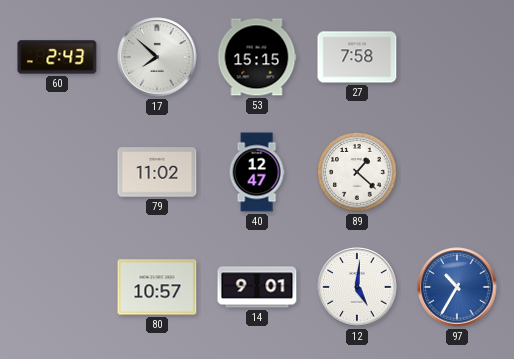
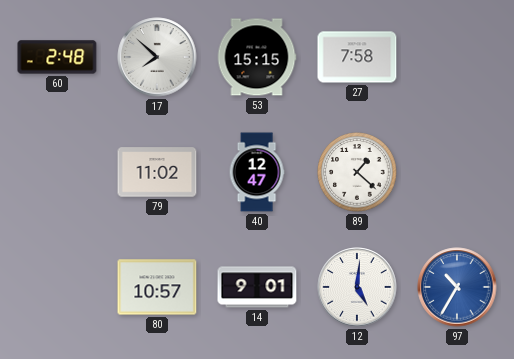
60: 2:43 -> 2:48 (57, 57)
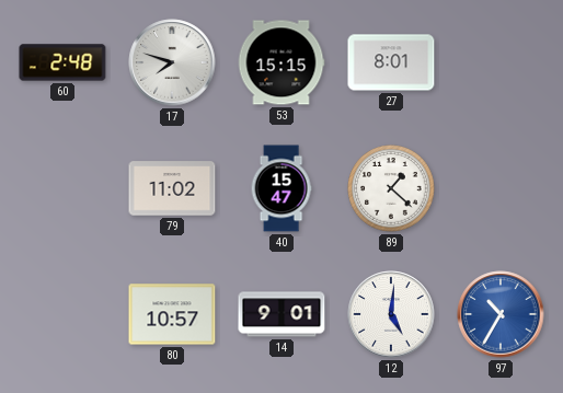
17: 7:52 -> 7:48 (172, 62)
27: 7:58 -> 8:01 (391, 62)
40: 12:47 -> 15:47 (281, 188)
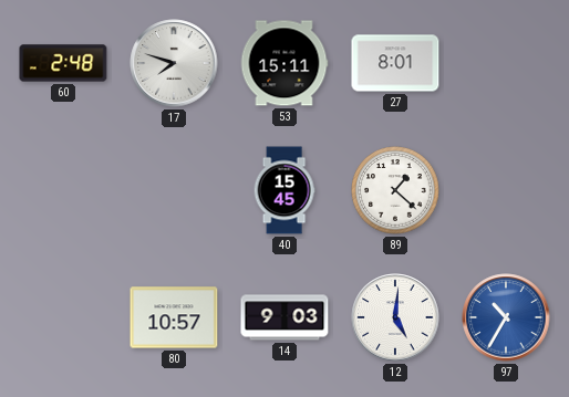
53: 15:15 -> 15:11 (284, 63)
79: 11:02 -> none (172, 188)
40: 15:47 -> 15:45 (284, 190)
14: 9:01 -> 9:03 (284, 317)
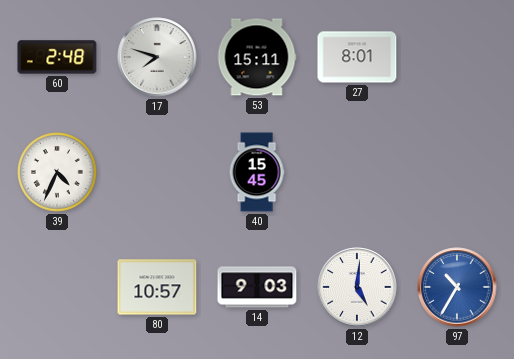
39: none -> 4:34 (57, 172)
89: 1:22 -> none (395, 190)
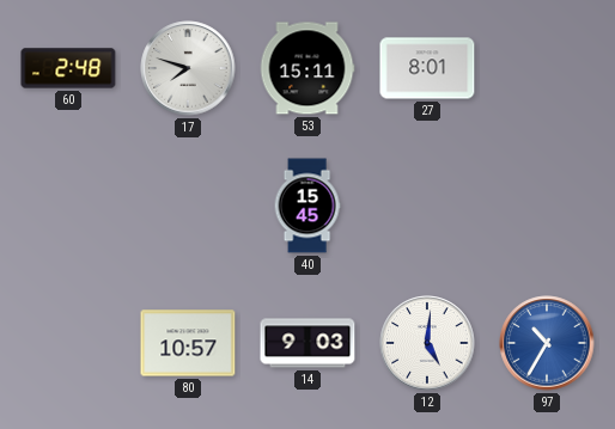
39: 4:34 -> none (57, 172)
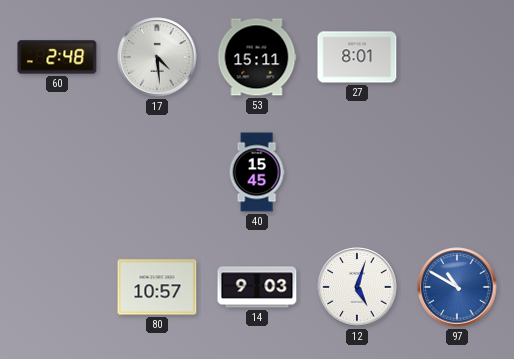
17: 7:48 -> 4:29 (157, 57)
12: 5:01 -> 5:03 (357, 287)
97: 10:35 -> 10:50 (457, 287)
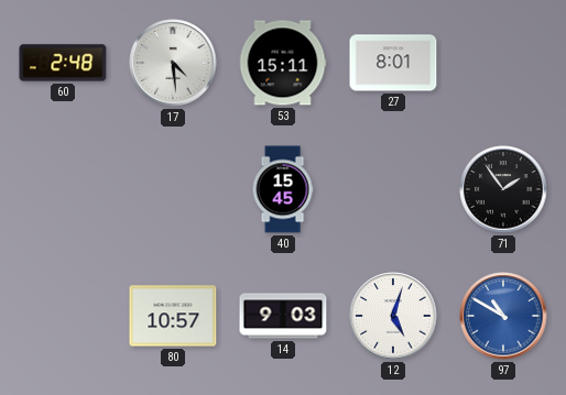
71: none -> 1:54 (503, 189)
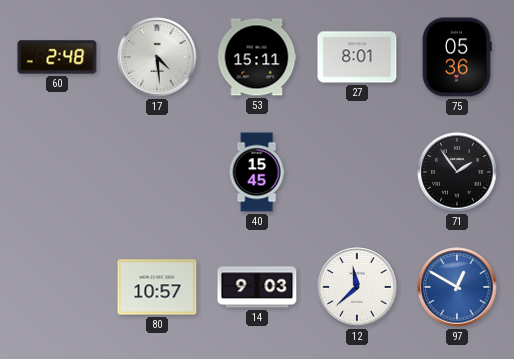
75: none -> 05:36 (457, 57)
12: 5:03 -> 11:38 (357, 287)
97: 10:50 -> 12:50 (457, 287)
